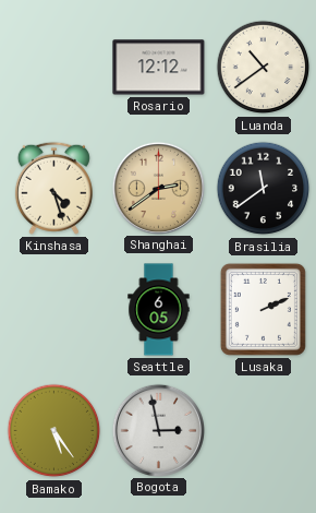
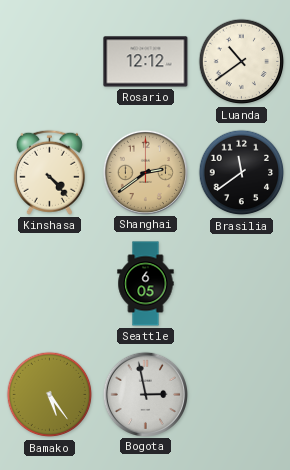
Kinshasa: 4:27 -> 4:23 (49, 172)
Lusaka: 2:11 -> none (263, 309)
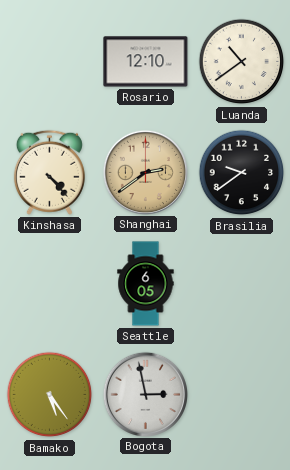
Rosario: 12:12 -> 12:10 (146, 62)
Brasilia: 11:39 -> 9:39 (242, 173)
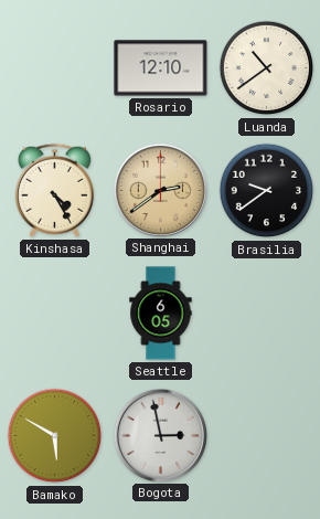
Kinshasa: 4:23 -> 4:25 (54, 190)
Bamako: 5:24 -> 5:50 (55, 436)
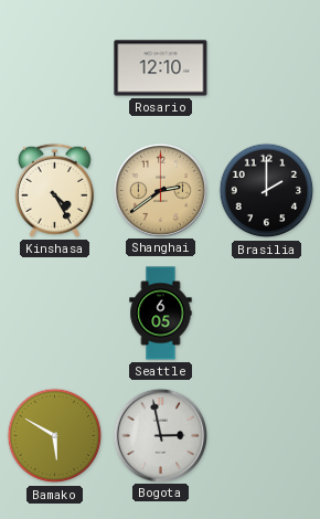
Luanda: 10:39 -> none (267, 68)
Brasilia: 9:39 -> 2:00 (267, 191)
